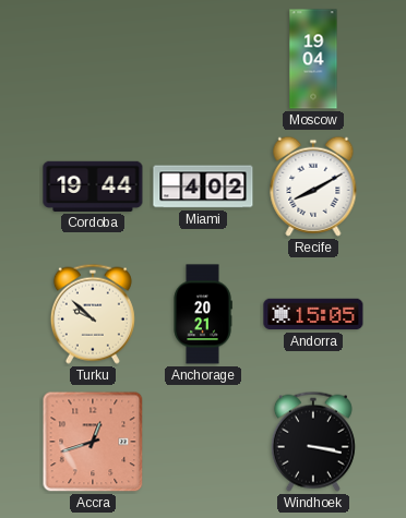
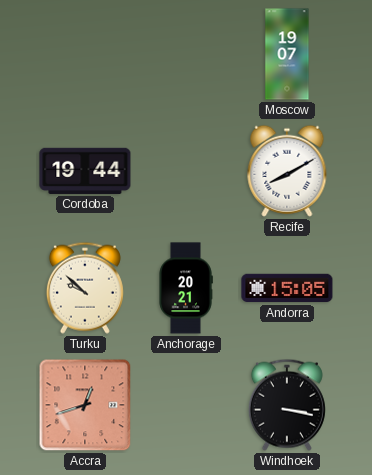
Moscow: 19:04 -> 19:07 (287, 54)
Miami: 4:02 -> none (203, 186)
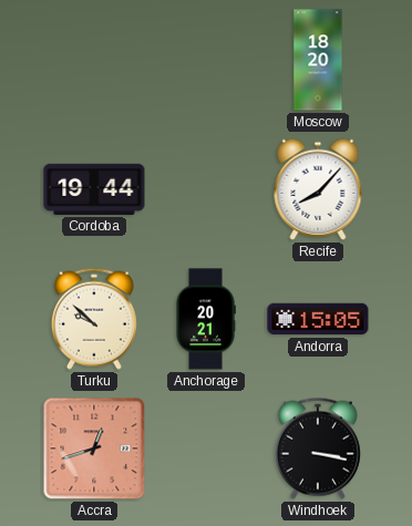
Moscow: 19:07 -> 18:20 (318, 60)
Recife: 8:10 -> 8:07 (318, 189)
